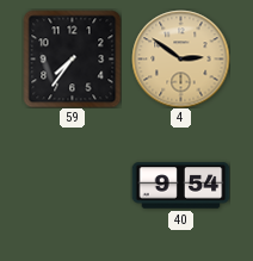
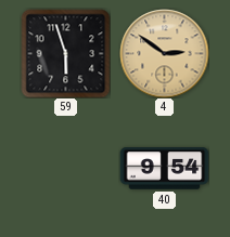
59: 7:36 -> 5:57 (65, 53)
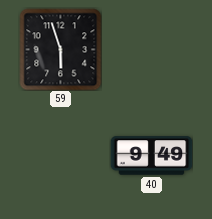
4: 2:51 -> none (164, 53)
40: 9:54 -> 9:49 (151, 156)
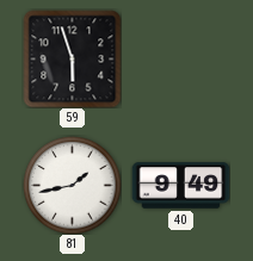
81: none -> 1:43 (72, 185)
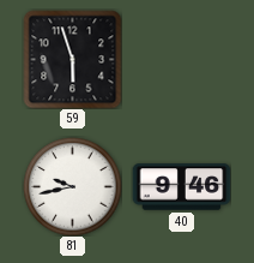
81: 1:43 -> 9:43 (72, 186)
40: 9:49 -> 9:46 (181, 187)
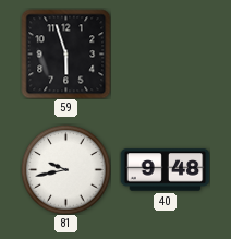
40: 9:46 -> 9:48 (165, 170)
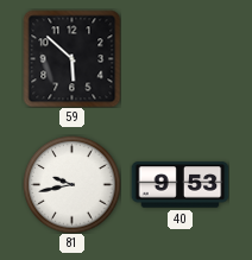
59: 5:57 -> 5:52 (71, 58)
40: 9:48 -> 9:53 (179, 185)
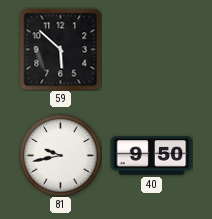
40: 9:53 -> 9:50 (151, 156)
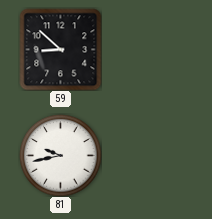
59: 5:52 -> 8:52 (60, 49)
40: 9:50 -> none (151, 156)
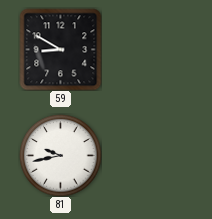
59: 8:52 -> 8:50 (60, 49)
